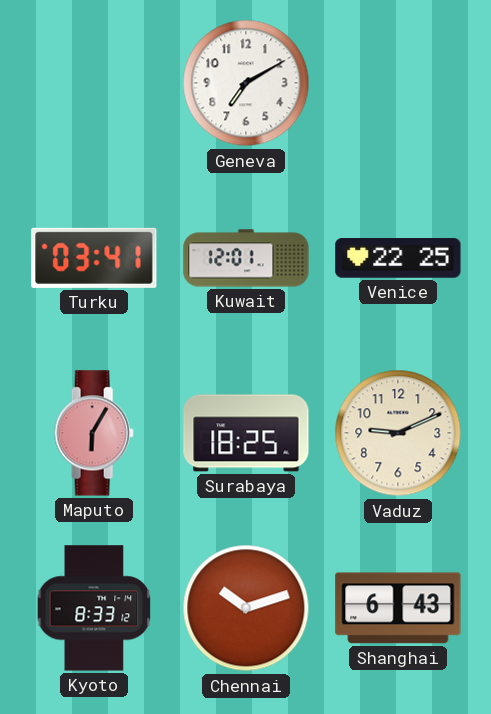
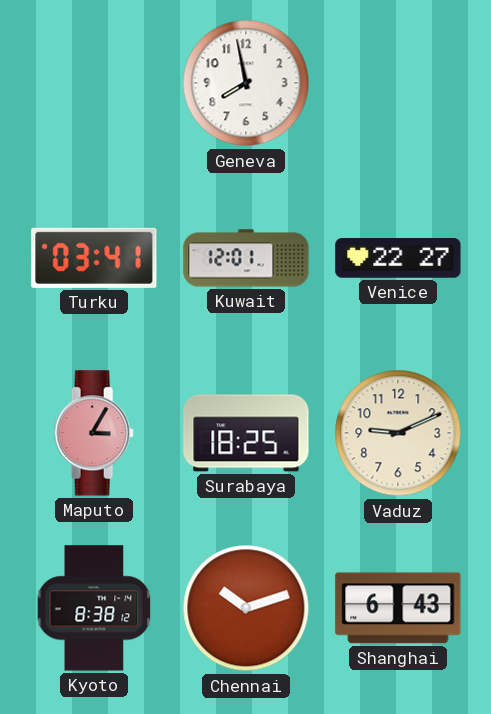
Geneva: 7:10 -> 7:58 (246, 83)
Venice: 22:25 -> 22:27 (398, 258)
Maputo: 6:05 -> 3:05 (94, 433)
Kyoto: 8:33 -> 8:38 (94, 608)
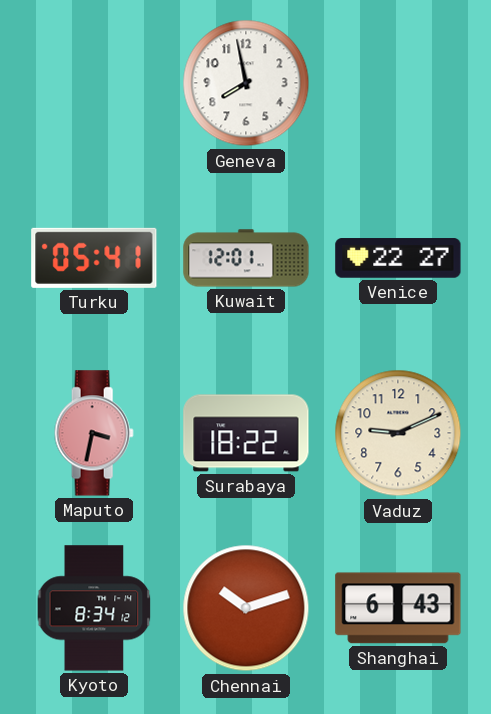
Turku: 03:41 -> 05:41 (94, 258)
Maputo: 3:05 -> 3:32 (94, 433)
Surabaya: 18:25 -> 18:22 (246, 433)
Kyoto: 8:38 -> 8:34 (94, 608)
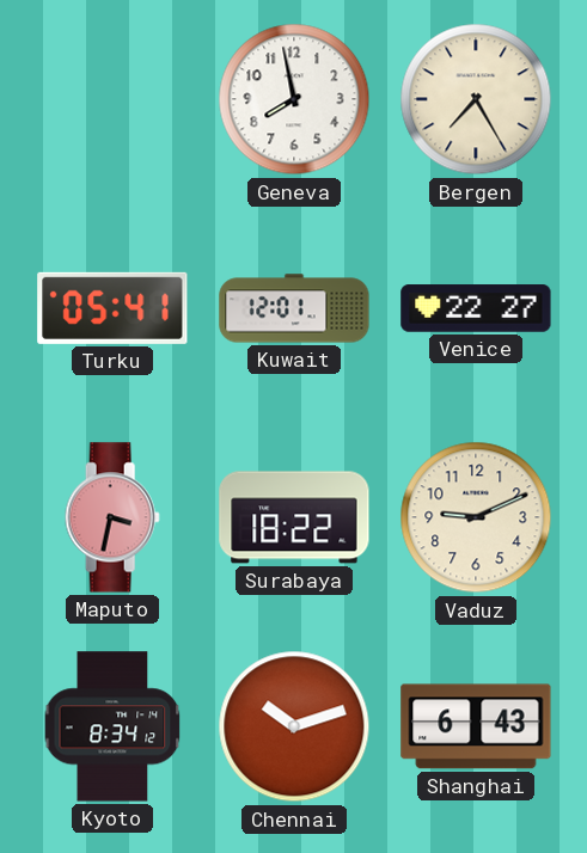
Bergen: none -> 7:25 (476, 99)
